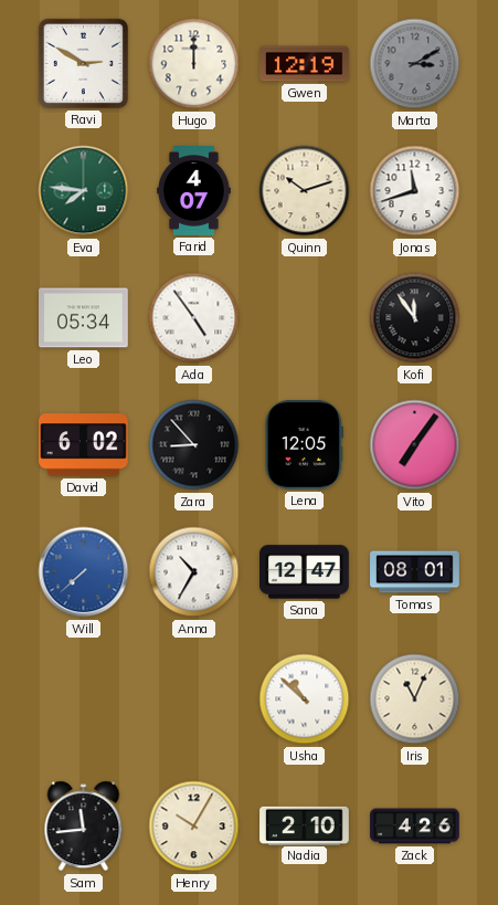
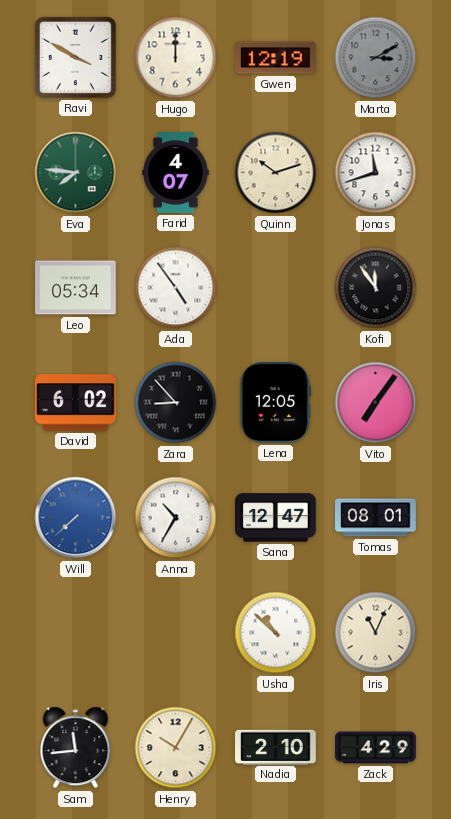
Ravi: 2:50 -> 3:50 (75, 57)
Zack: 4:26 -> 4:29 (376, 748)
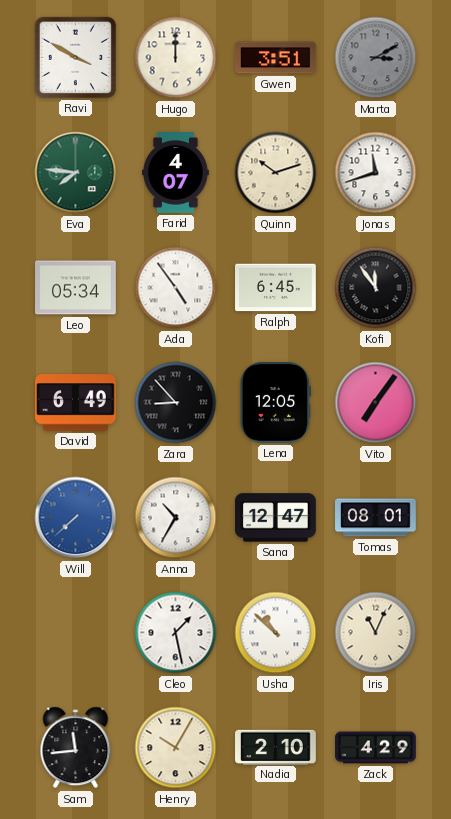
Gwen: 12:19 -> 3:51 (276, 58)
Ralph: none -> 6:45 (276, 288)
David: 6:02 -> 6:49 (76, 403)
Cleo: none -> 1:28 (176, 633)
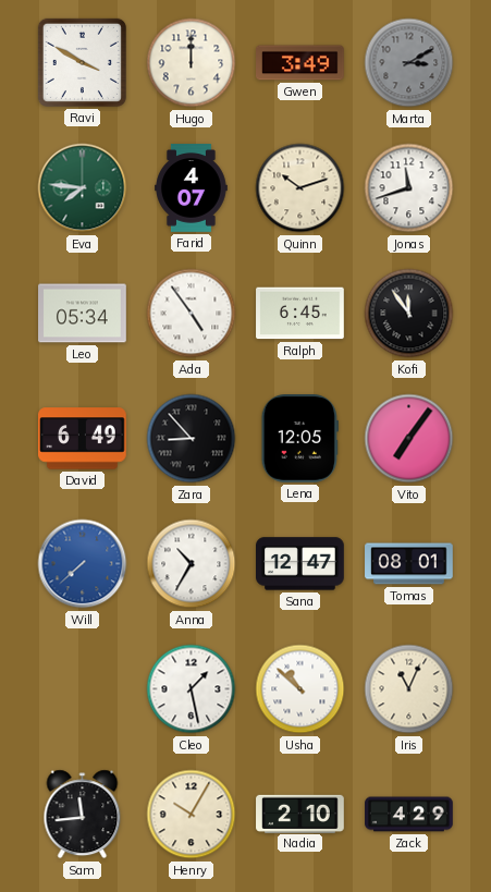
Gwen: 3:51 -> 3:49 (300, 63)
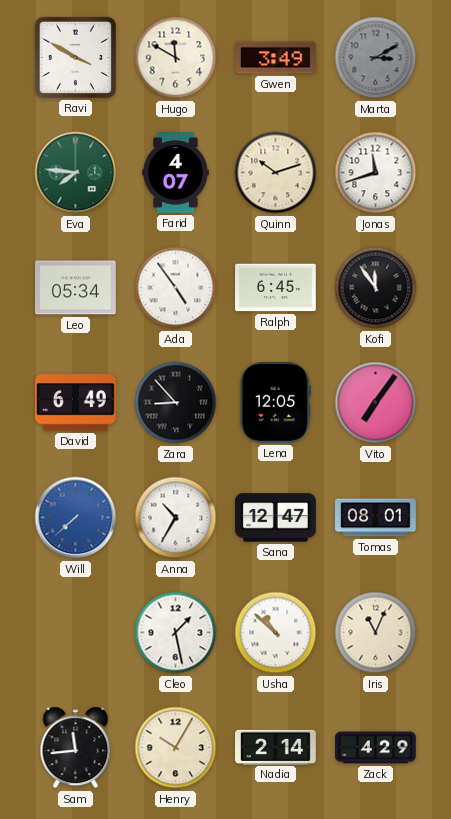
Hugo: 12:00 -> 11:50 (176, 58)
Nadia: 2:10 -> 2:14 (276, 747)
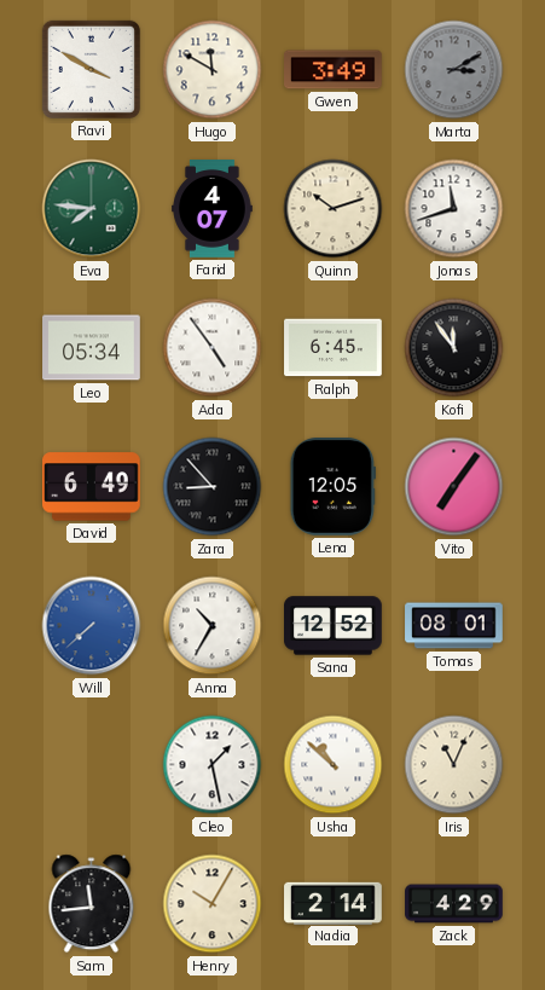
Sana: 12:47 -> 12:52 (334, 626)
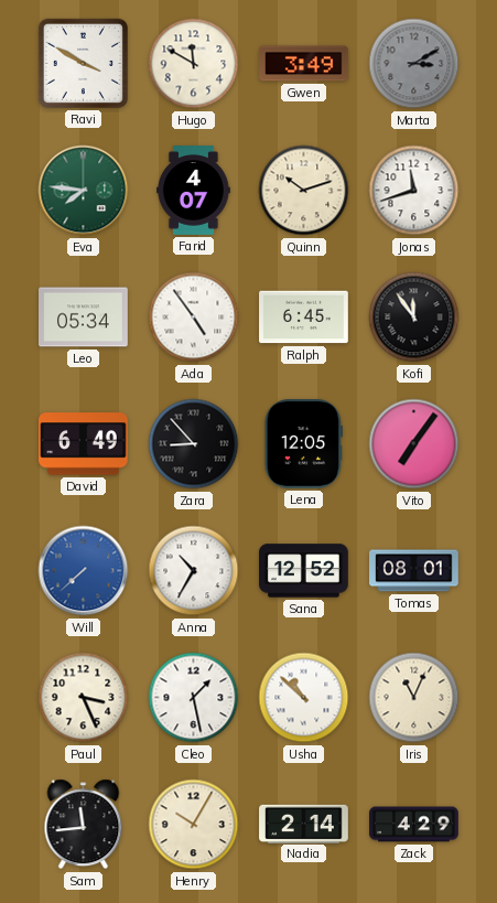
Paul: none -> 3:26 (84, 698)
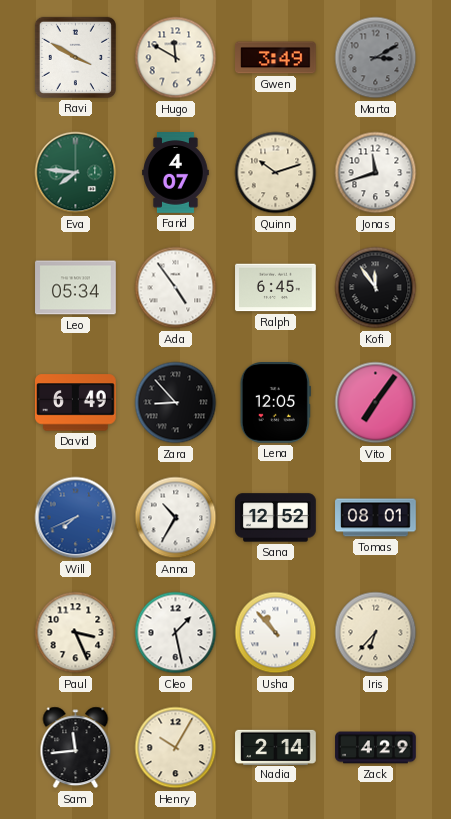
Will: 7:38 -> 7:41 (76, 518)
Usha: 10:52 -> 10:53 (276, 633)
Iris: 11:04 -> 6:37 (376, 633)
